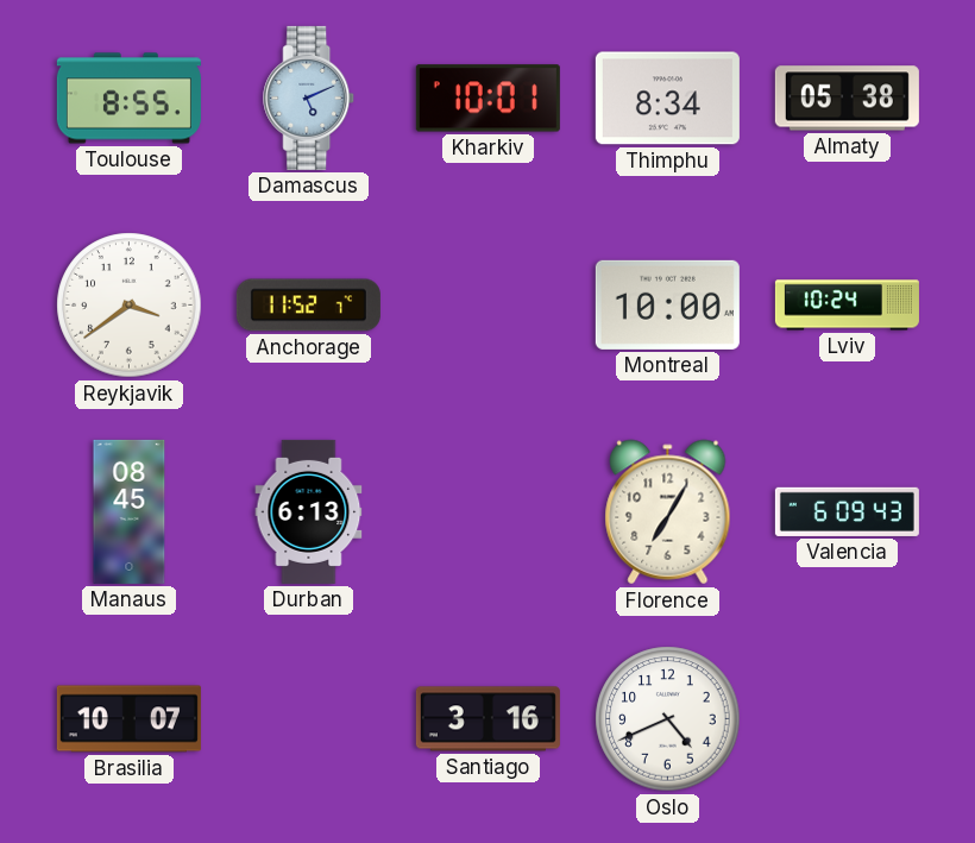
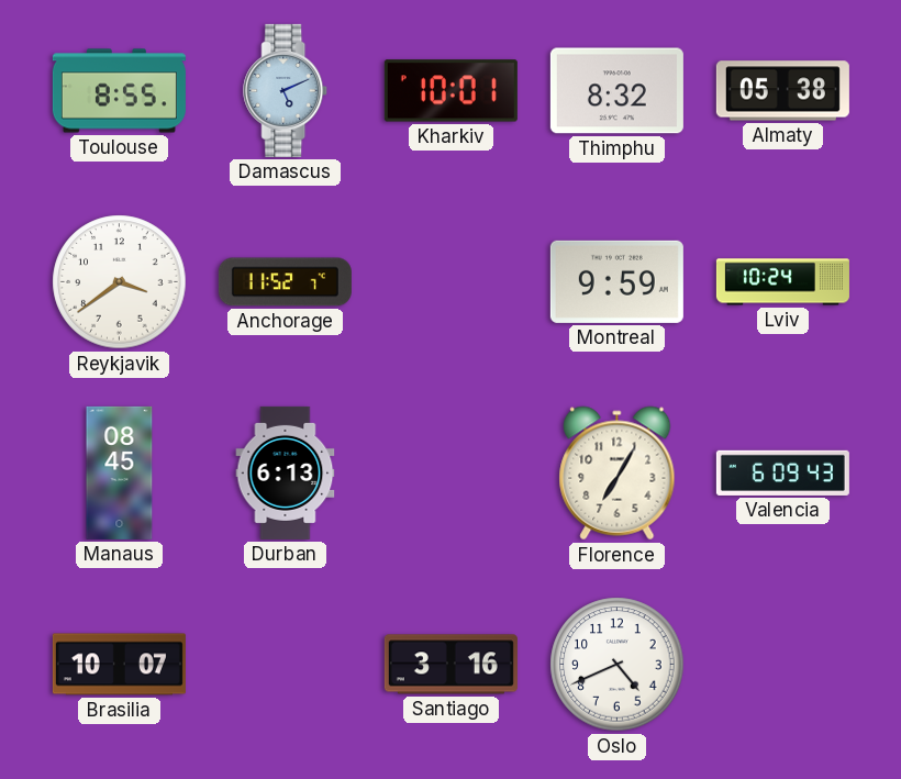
Thimphu: 8:34 -> 8:32 (616, 91)
Montreal: 10:00 -> 9:59 (616, 281)
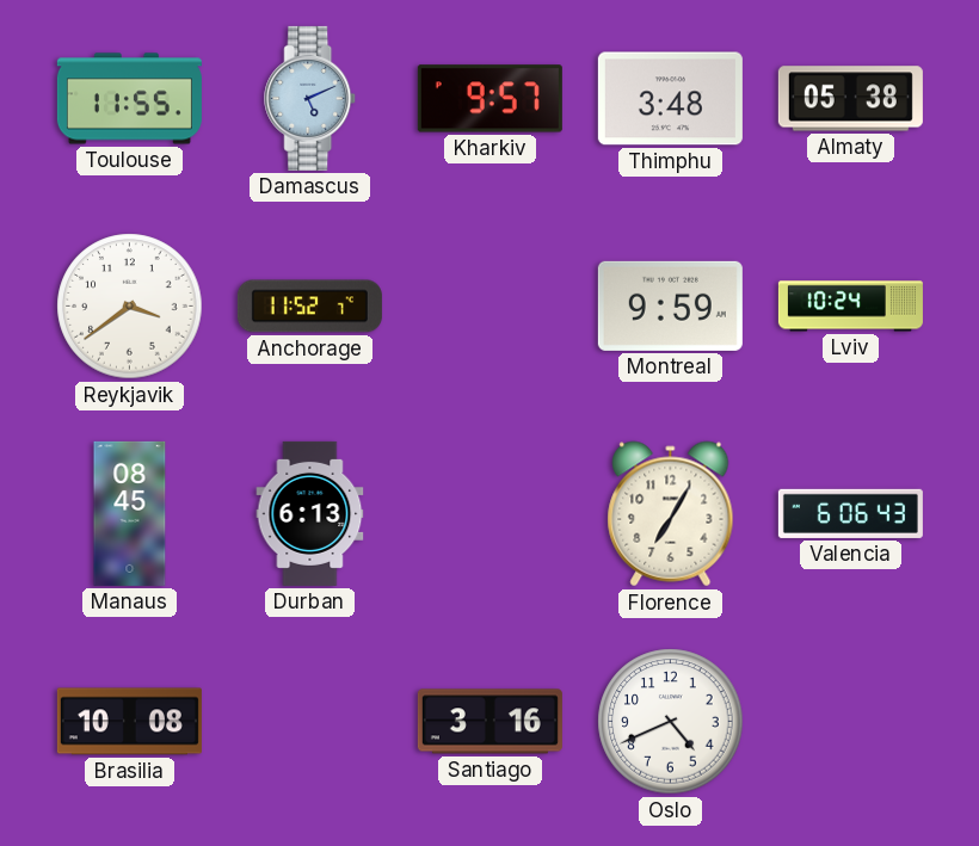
Toulouse: 8:55 -> 11:55 (129, 99)
Kharkiv: 10:01 -> 9:57 (489, 99)
Thimphu: 8:32 -> 3:48 (670, 99)
Valencia: 6:09 -> 6:06 (850, 513)
Brasilia: 10:07 -> 10:08 (129, 722)
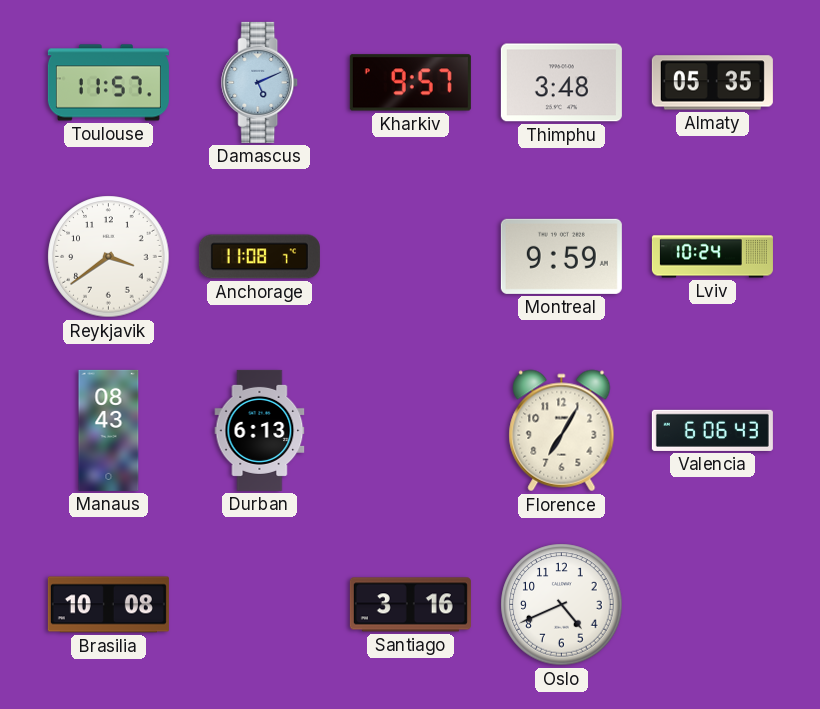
Toulouse: 11:55 -> 11:57 (108, 83)
Almaty: 05:38 -> 05:35 (712, 83)
Anchorage: 11:52 -> 11:08 (259, 257)
Manaus: 08:45 -> 08:43 (109, 430)
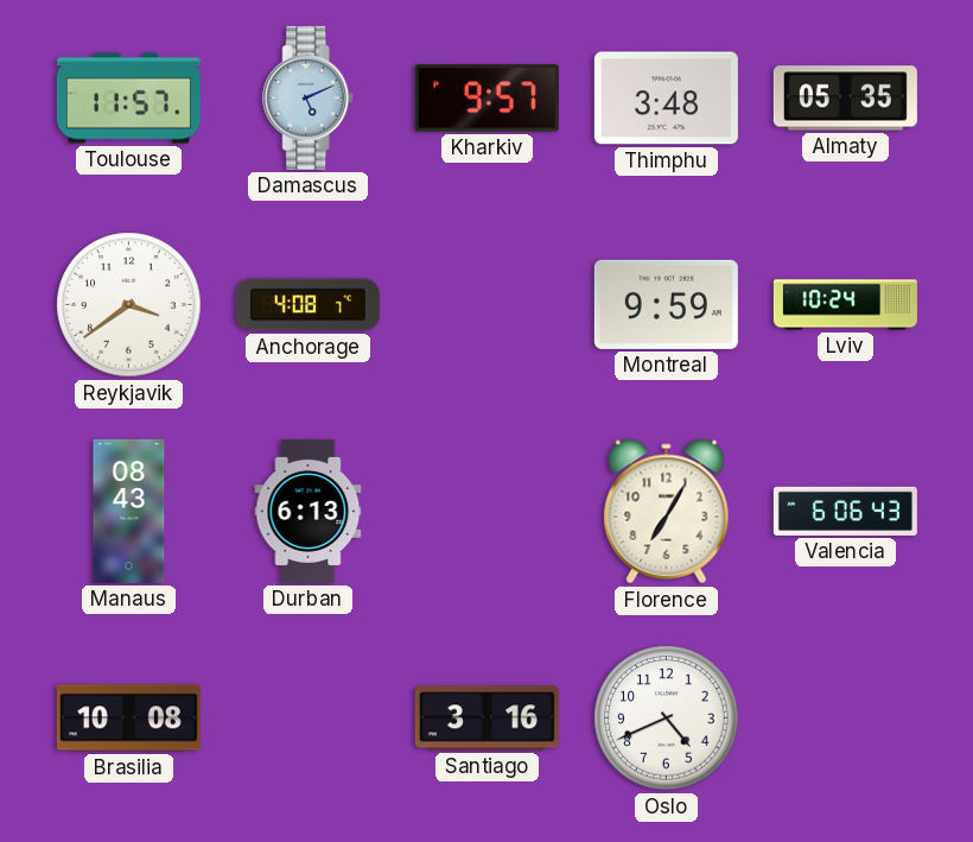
Anchorage: 11:08 -> 4:08 (307, 305)
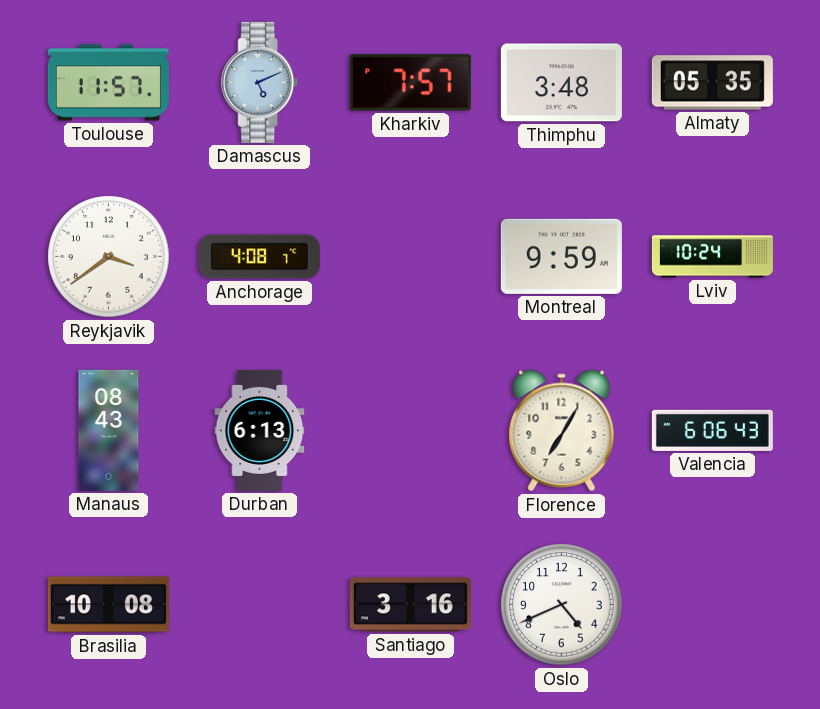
Kharkiv: 9:57 -> 7:57 (410, 83)
